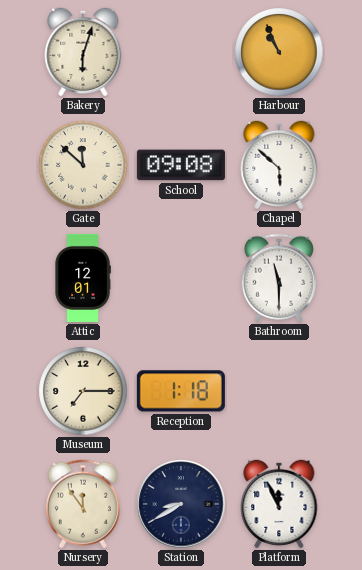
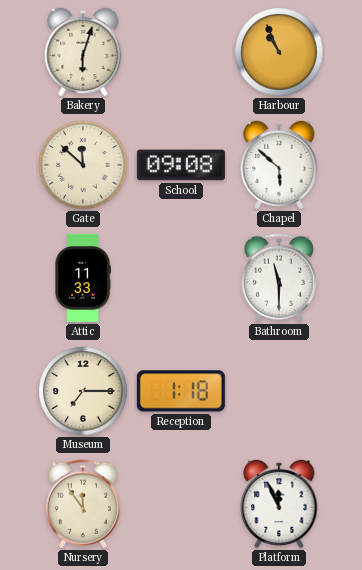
Attic: 12:01 -> 11:33 (83, 278)
Station: 8:40 -> none (181, 504)
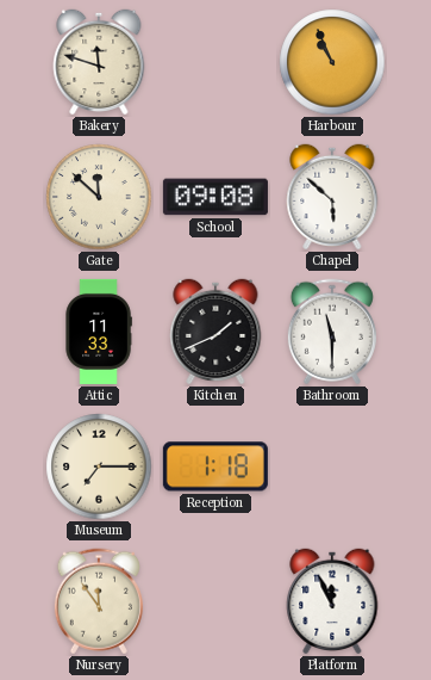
Bakery: 6:03 -> 11:48 (99, 62)
Kitchen: none -> 1:41 (215, 332)
